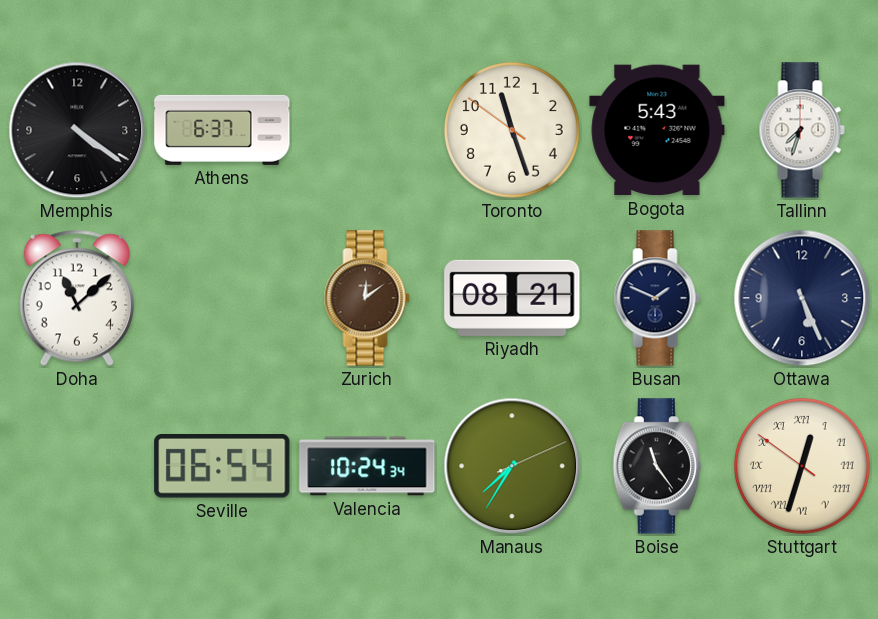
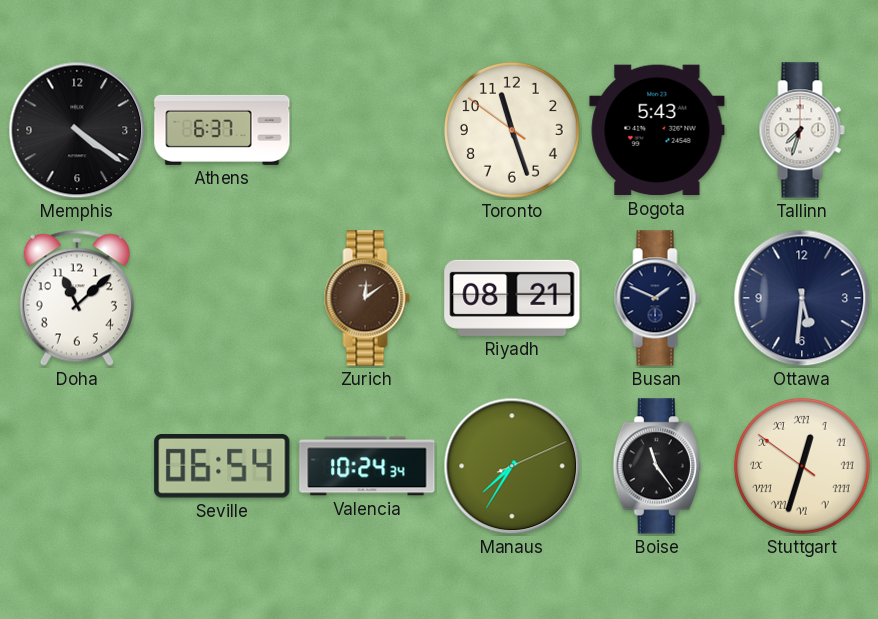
Ottawa: 5:26 -> 5:31 (802, 298)
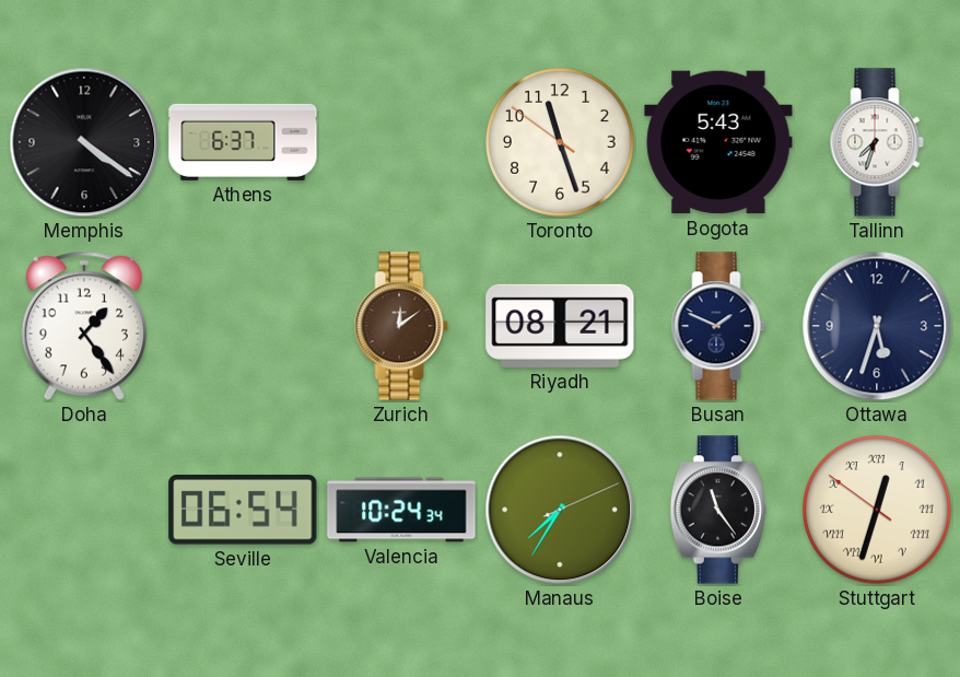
Doha: 11:08 -> 1:24 (84, 326)
Ottawa: 5:31 -> 5:33 (877, 326)
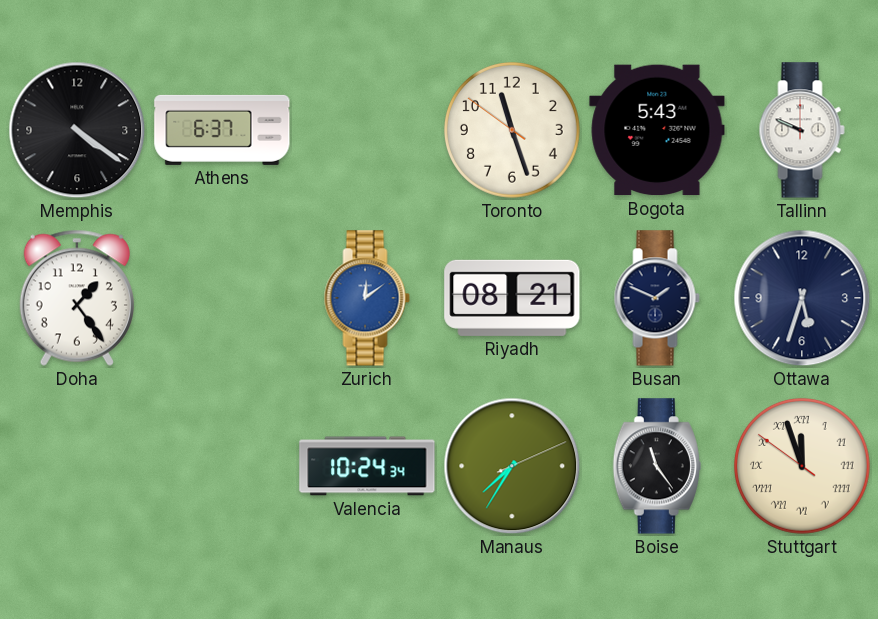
Tallinn: 7:33 -> 9:49 (802, 130)
Zurich dial: brown -> blue (367, 298)
Seville: 06:54 -> none (243, 510)
Stuttgart: 12:32 -> 11:56 (802, 466)
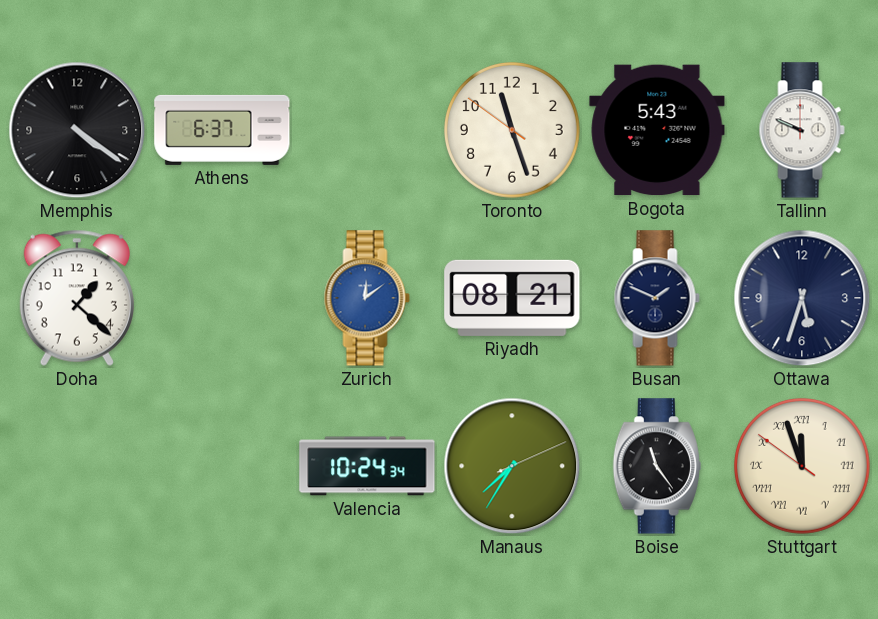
Doha: 1:24 -> 1:22 (77, 298)
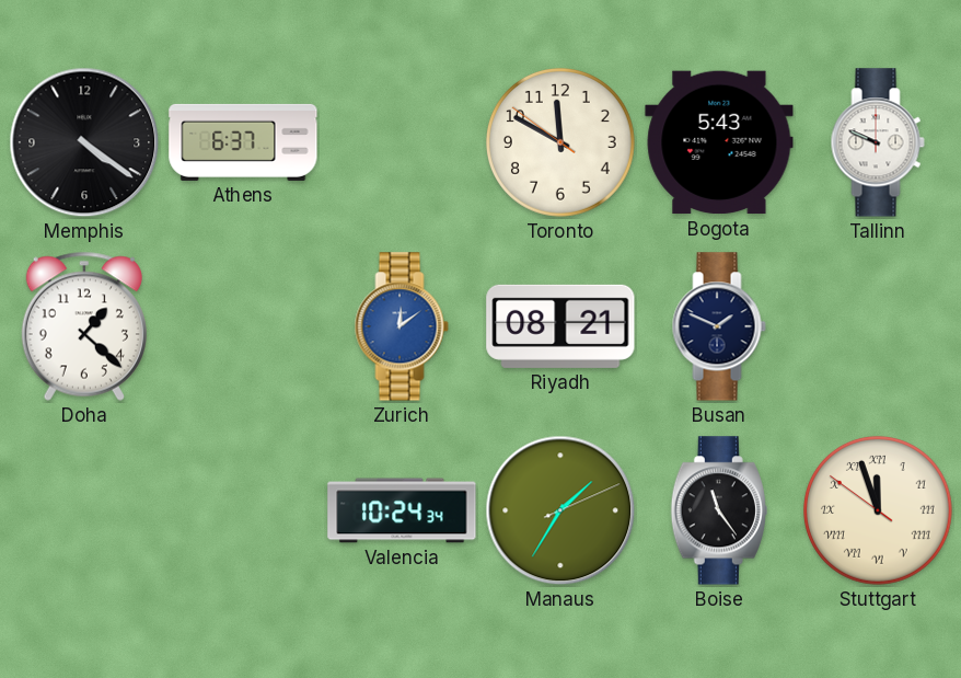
Toronto: 11:26 -> 11:49 (560, 142)
Ottawa: 5:33 -> none (802, 298)
Manaus: 7:35 -> 1:35 (560, 510)
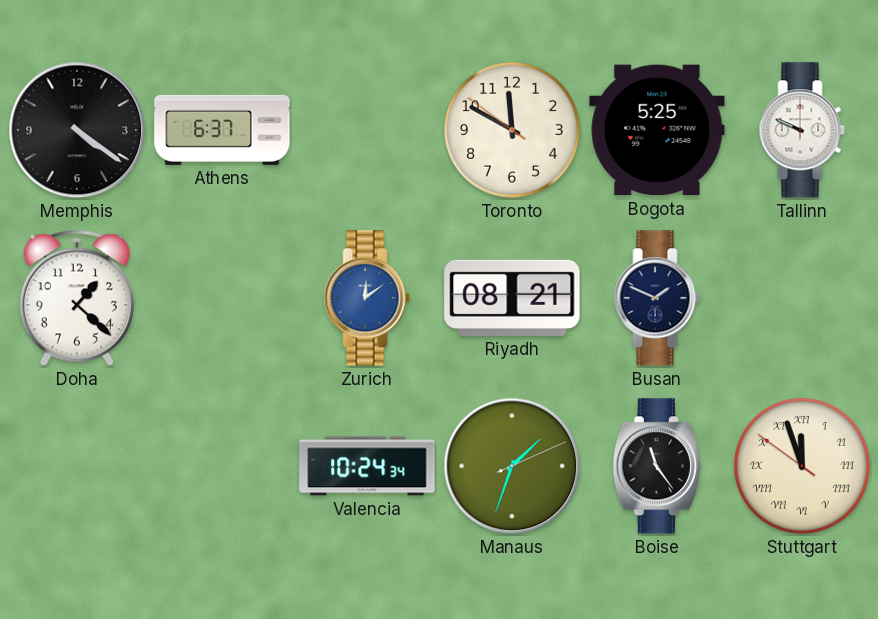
Bogota: 5:43 -> 5:25 (657, 130)
Manaus: 1:35 -> 1:33 (512, 466)
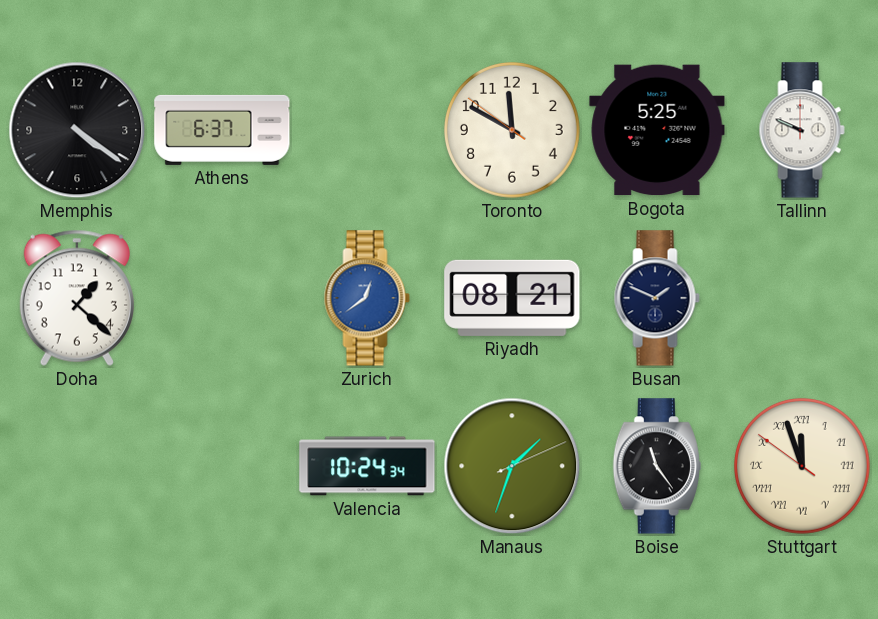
Zurich: 12:09 -> 12:39 (367, 298)
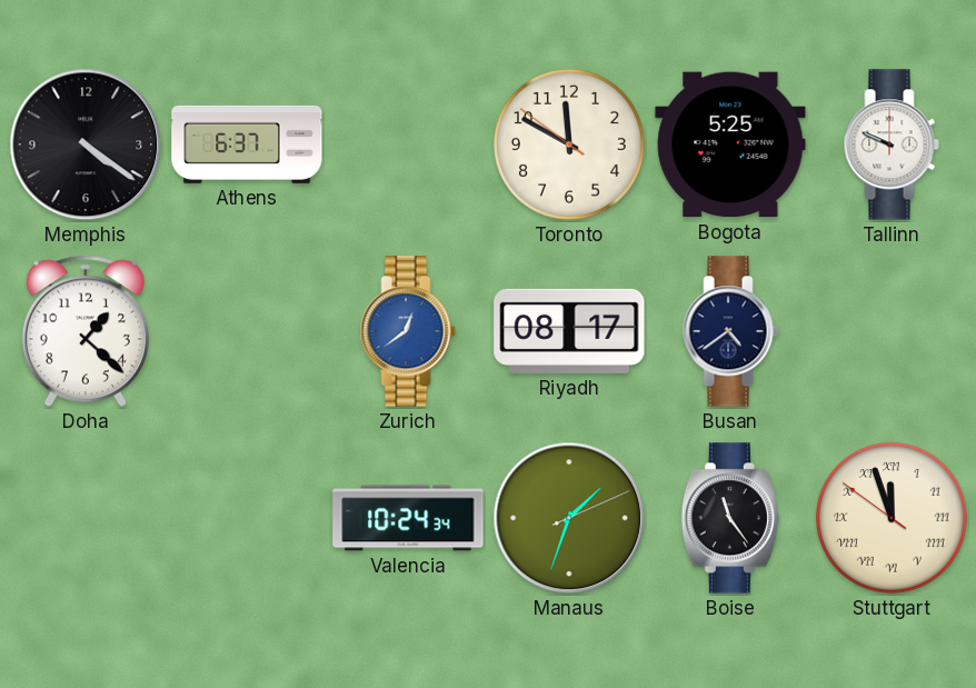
Riyadh: 08:21 -> 08:17 (569, 331)
Busan: 1:49 -> 4:39 (730, 331)
